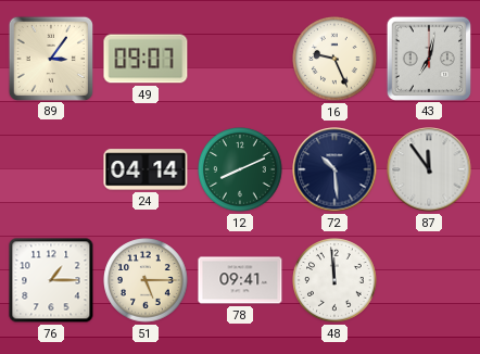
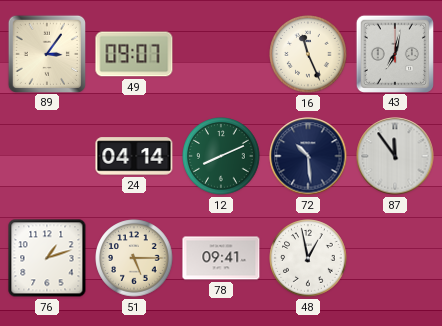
16: 9:26 -> 11:26 (308, 54)
76: 1:15 -> 1:12 (47, 258)
48: 11:59 -> 12:58 (308, 258)
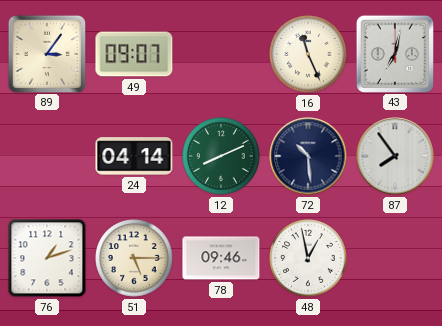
87: 11:54 -> 7:54 (395, 156)
78: 09:41 -> 09:46 (221, 258)
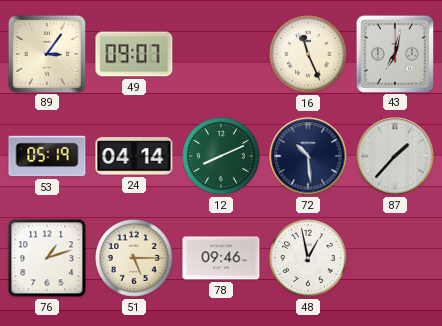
53: none -> 05:19 (47, 156)
87: 7:54 -> 1:37 (395, 156)
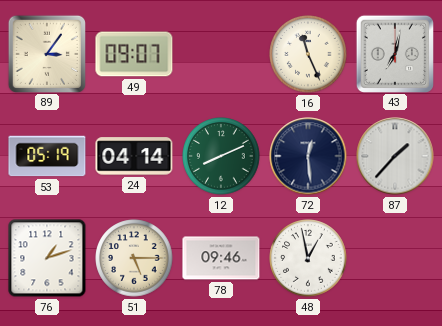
72: 10:29 -> 12:29 (308, 156)
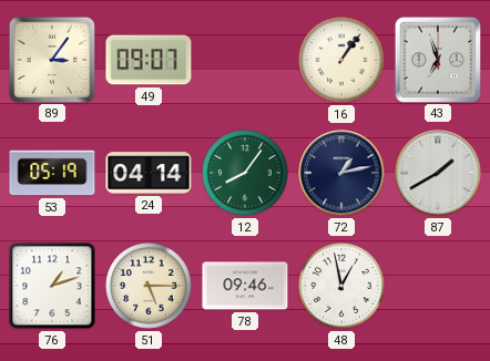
16: 11:26 -> 1:06 (341, 60)
43: 7:02 -> 6:57 (437, 59)
12: 8:11 -> 8:06 (245, 173)
72: 12:29 -> 1:13 (341, 173)
87: 1:37 -> 1:40 (438, 173)
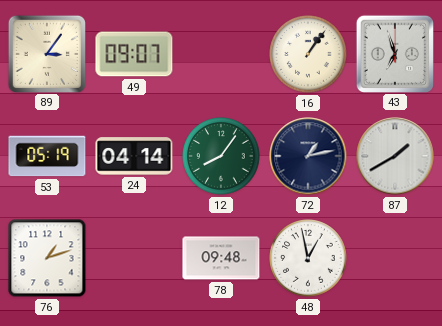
51: 5:15 -> none (149, 286)
78: 09:46 -> 09:48 (221, 258)
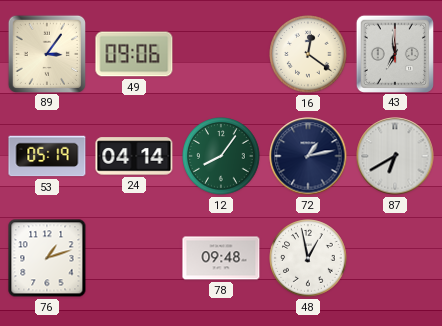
49: 09:07 -> 09:06 (134, 54)
16: 1:06 -> 12:21 (308, 54)
43: 6:57 -> 6:59 (394, 53)
87: 1:40 -> 6:40 (395, 156)
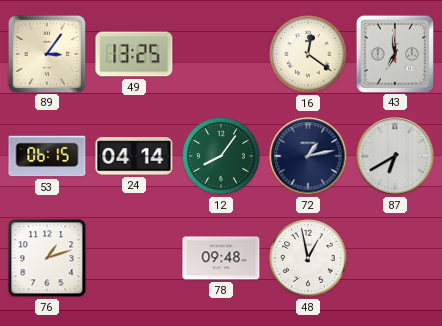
49: 09:06 -> 13:25 (134, 54)
53: 05:19 -> 06:15 (47, 156)
